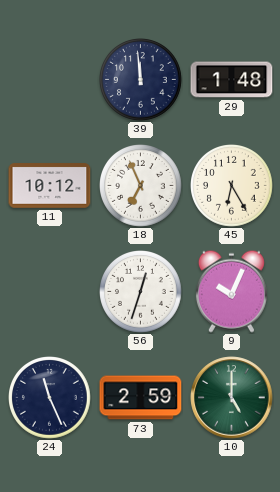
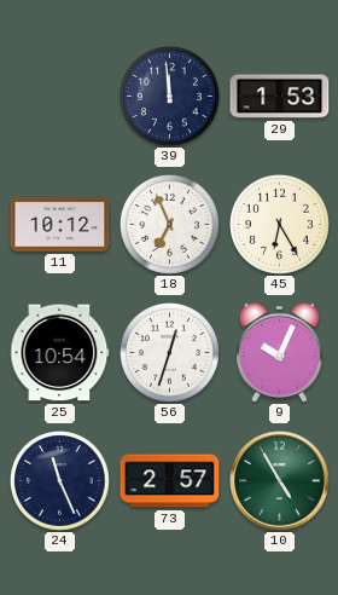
29: 1:48 -> 1:53 (280, 97)
25: none -> 10:54 (60, 353)
73: 2:59 -> 2:57 (170, 481)
10: 5:00 -> 4:55 (280, 481)
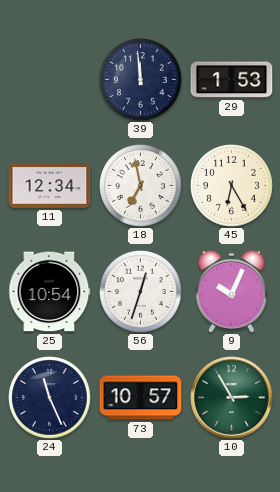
11: 10:12 -> 12:34 (50, 186)
18: 6:56 -> 6:58 (141, 186)
73: 2:57 -> 10:57 (141, 398)
10: 4:55 -> 2:55 (232, 398)
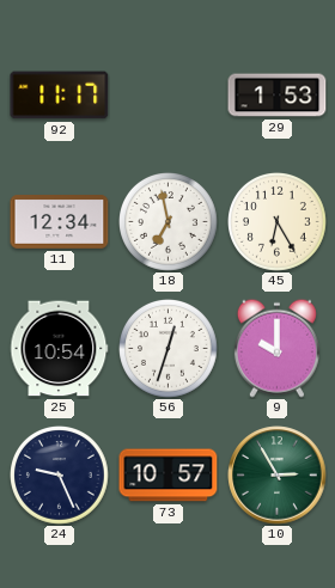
92: none -> 11:17 (60, 96)
39: 11:59 -> none (141, 80)
9: 10:04 -> 10:00 (276, 348)
24: 11:26 -> 9:26 (60, 476)
